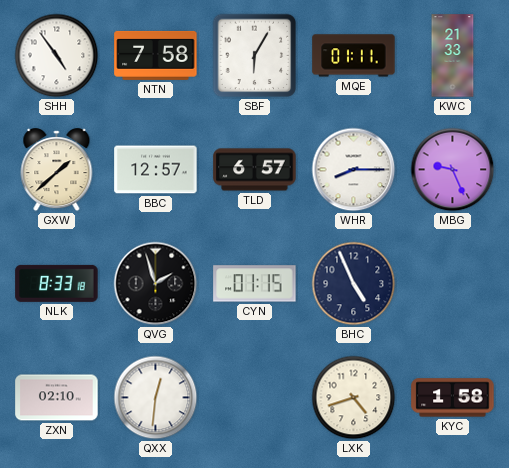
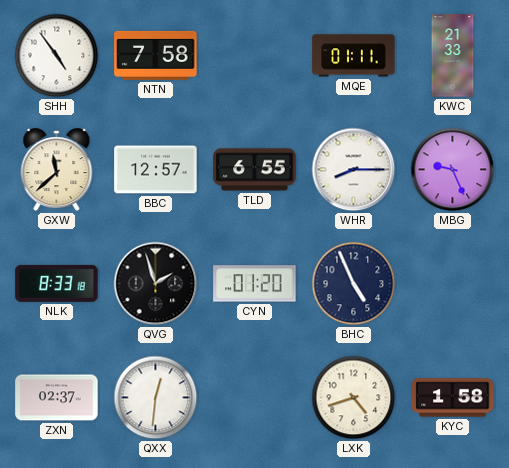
SBF: 6:05 -> none (255, 56)
GXW: 1:38 -> 11:38 (57, 170)
TLD: 6:57 -> 6:55 (255, 170)
CYN: 01:15 -> 01:20 (255, 284)
ZXN: 02:10 -> 02:37 (57, 398)
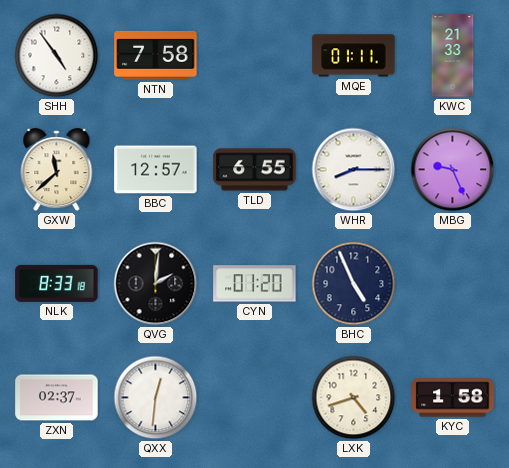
QVG: 1:57 -> 2:01 (156, 284)
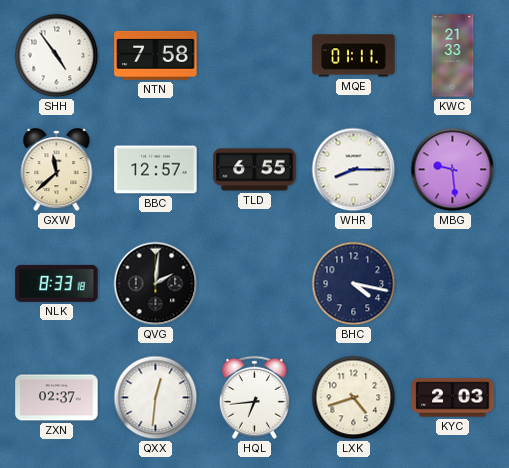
MBG: 9:26 -> 9:29 (453, 170)
CYN: 01:20 -> none (255, 284)
BHC: 4:56 -> 4:17 (354, 284)
HQL: none -> 6:44 (254, 397)
KYC: 1:58 -> 2:03 (453, 398)
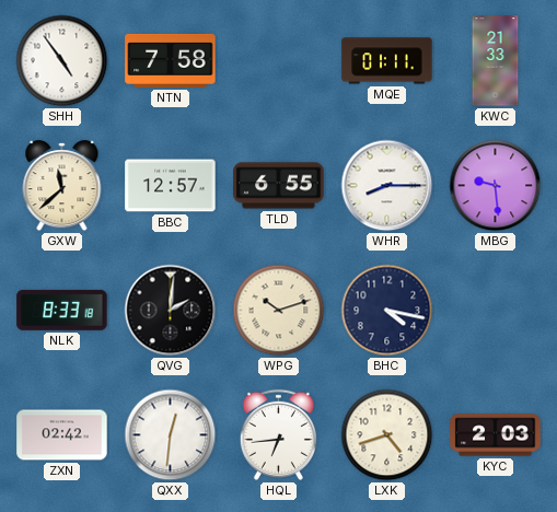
WPG: none -> 10:12 (279, 311)
ZXN: 02:37 -> 02:42 (62, 435)
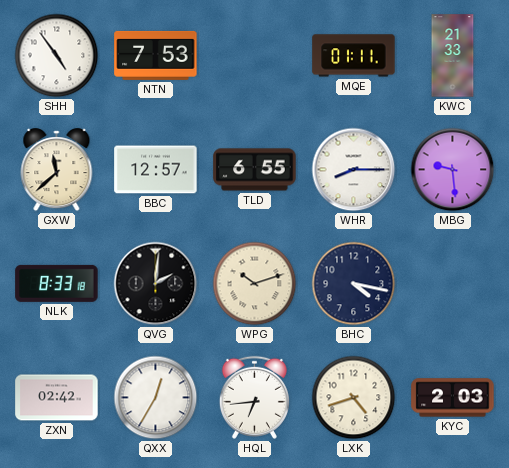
NTN: 7:58 -> 7:53 (156, 55)
QXX: 12:31 -> 12:35 (156, 398)
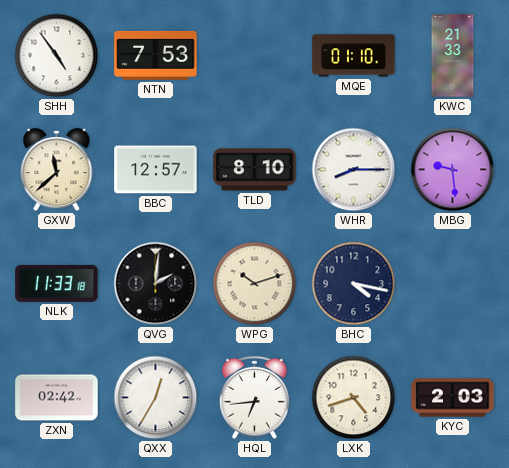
MQE: 01:11 -> 01:10 (354, 56)
TLD: 6:55 -> 8:10 (255, 170)
NLK: 8:33 -> 11:33 (57, 283)
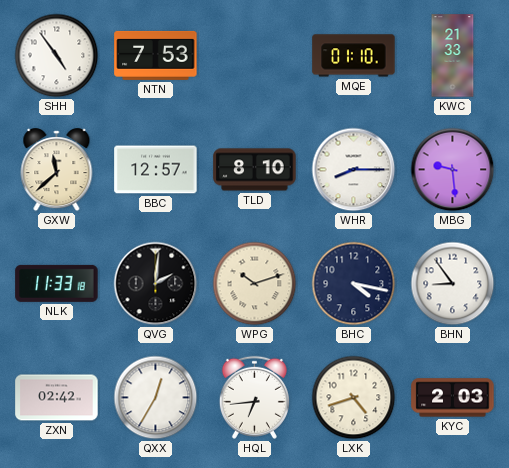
BHN: none -> 8:54 (453, 284)
